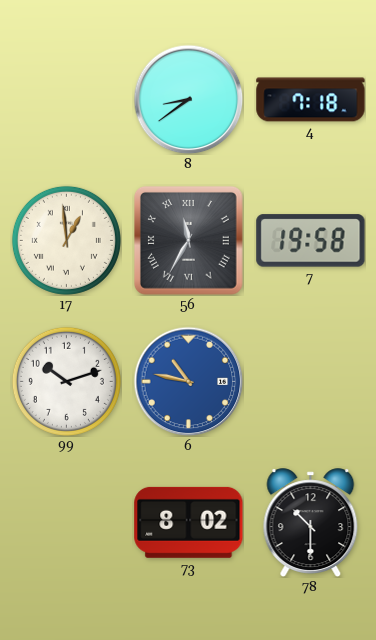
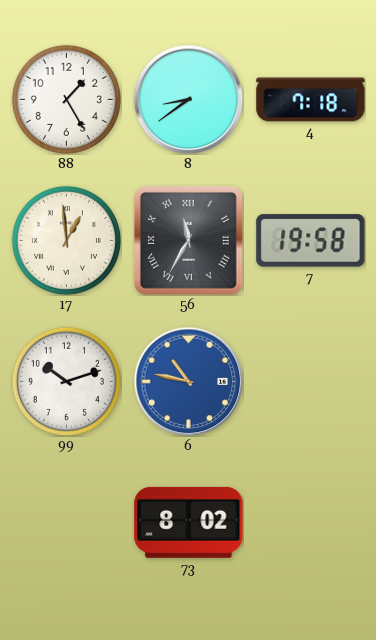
88: none -> 1:25 (66, 99)
78: 10:30 -> none (311, 522)
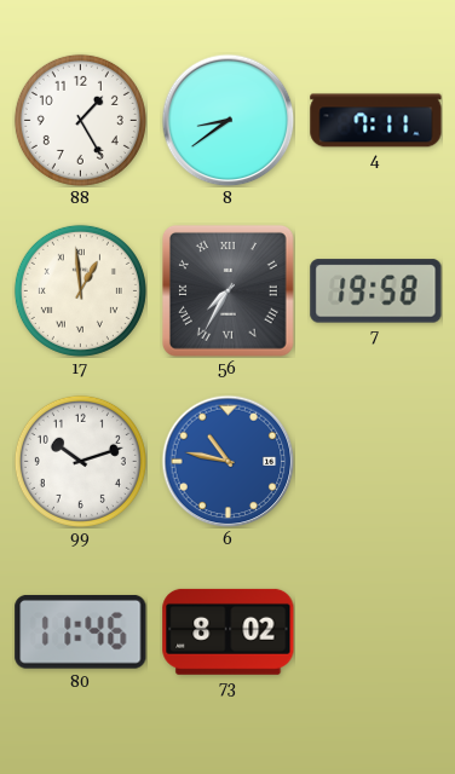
4: 7:18 -> 7:11 (376, 121)
56: 11:35 -> 7:35 (227, 290)
80: none -> 11:46 (81, 631)
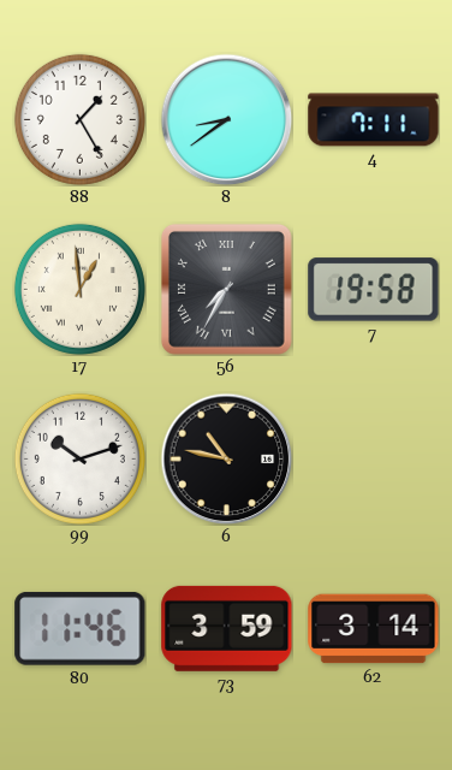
6 dial: blue -> black (226, 458)
73: 8:02 -> 3:59 (227, 628)
62: none -> 3:14 (374, 629)
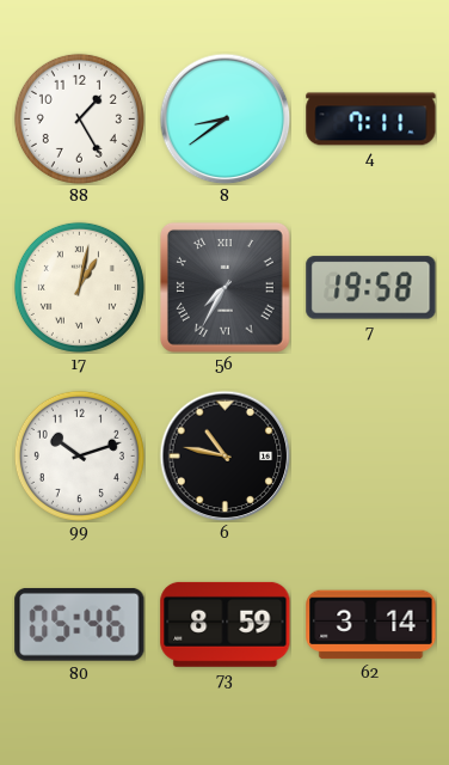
17: 12:59 -> 1:02 (79, 287)
80: 11:46 -> 05:46 (80, 624)
73: 3:59 -> 8:59 (226, 624)
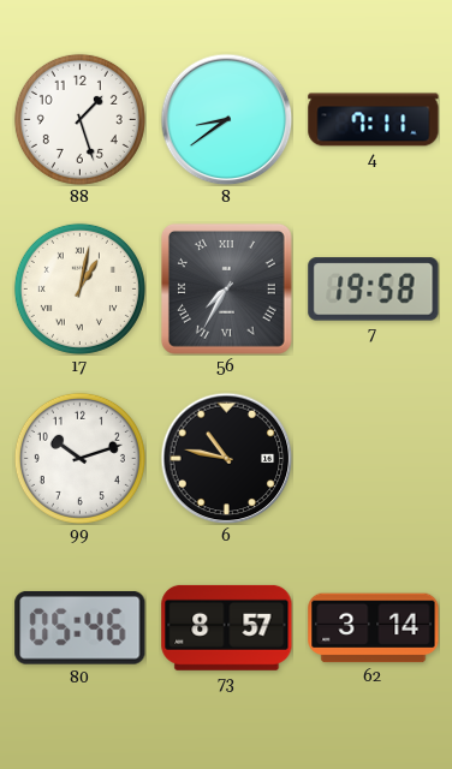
88: 1:25 -> 1:27 (79, 119)
73: 8:59 -> 8:57 (227, 627)
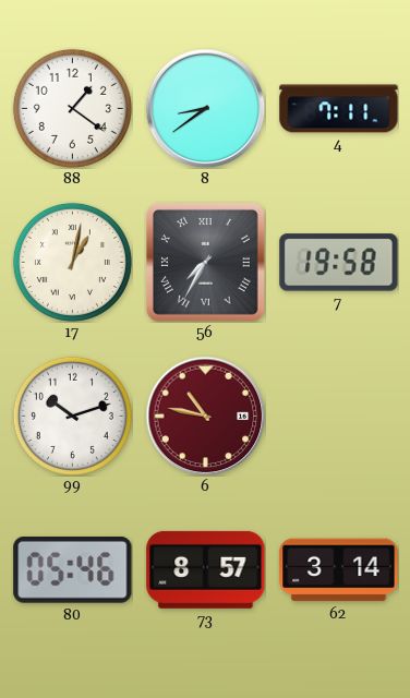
88: 1:27 -> 1:21 (72, 108)
6 dial: black -> burgundy (205, 416)
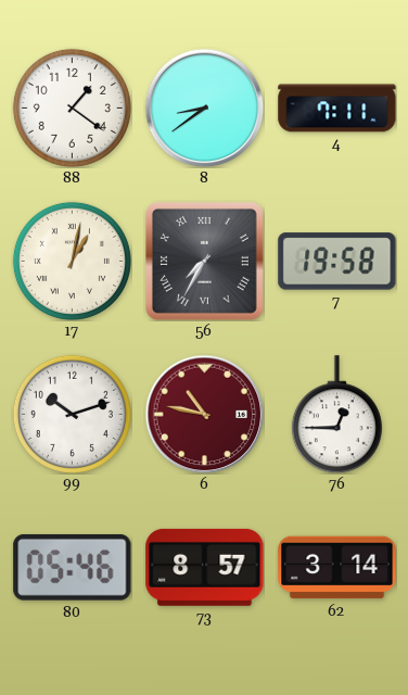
76: none -> 12:45 (336, 415)
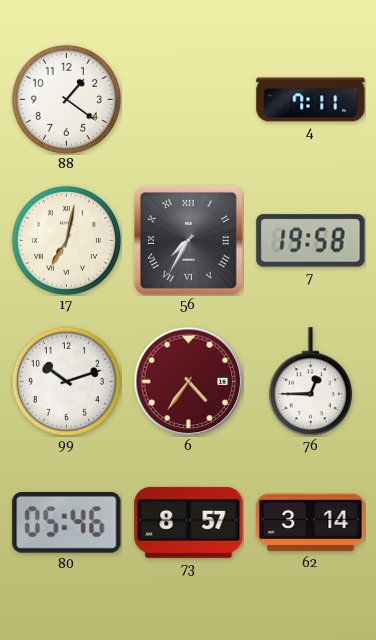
8: 8:39 -> none (204, 108)
17: 1:02 -> 7:02 (66, 240)
6: 10:47 -> 4:36 (188, 381)
